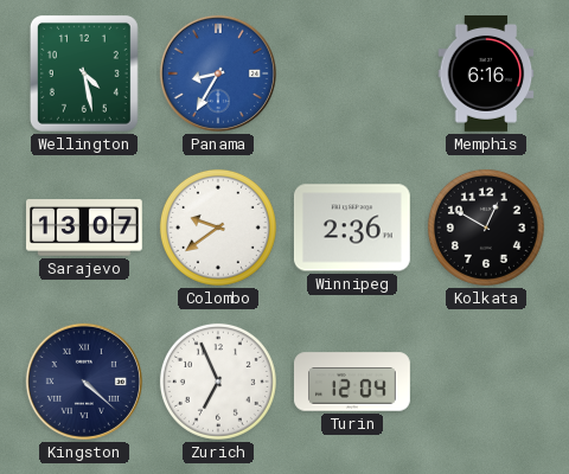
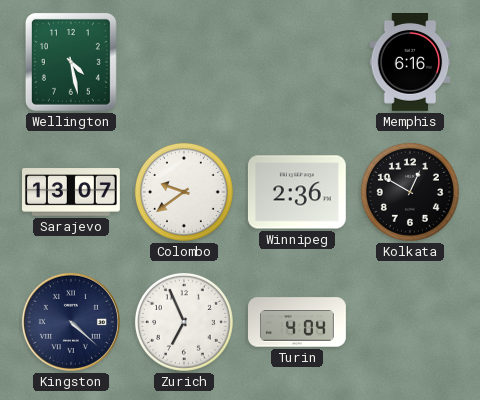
Panama: 8:35 -> none (218, 73)
Turin: 12:04 -> 4:04 (298, 322)
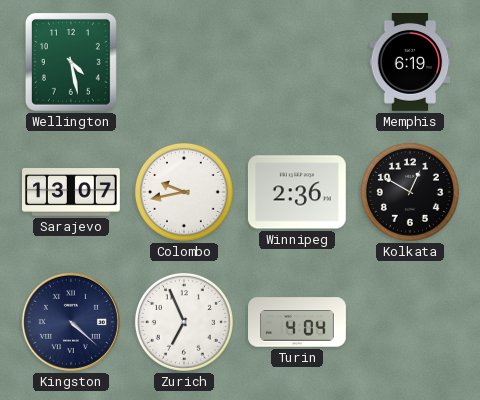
Memphis: 6:16 -> 6:19 (410, 63)
Colombo: 9:39 -> 9:43 (184, 192)
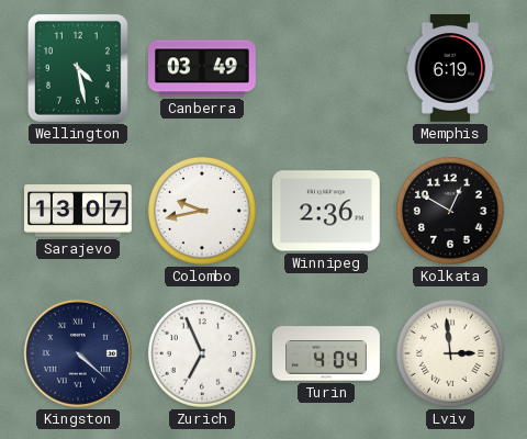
Canberra: none -> 03:49 (203, 68)
Lviv: none -> 2:59 (450, 353)
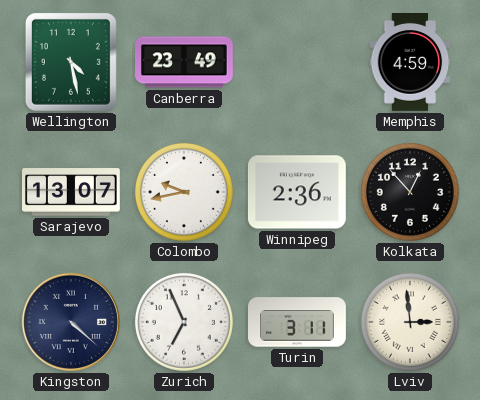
Canberra: 03:49 -> 23:49 (185, 62)
Memphis: 6:19 -> 4:59 (410, 63)
Kolkata: 12:50 -> 12:53 (410, 192)
Turin: 4:04 -> 3:11 (298, 322)
